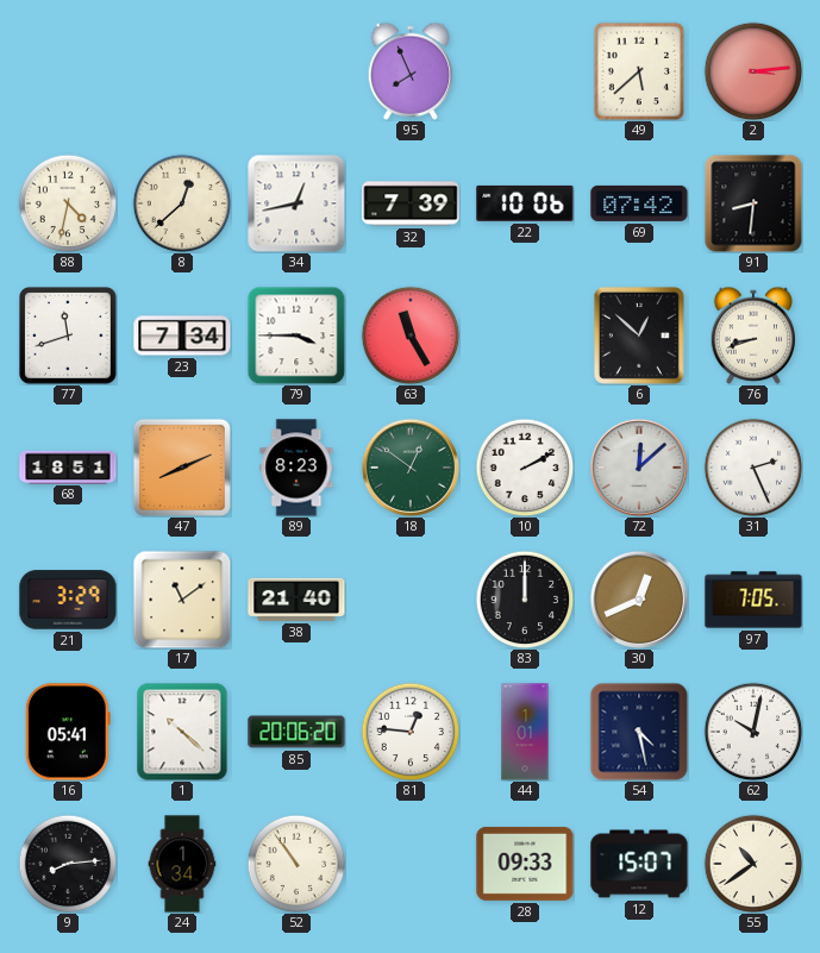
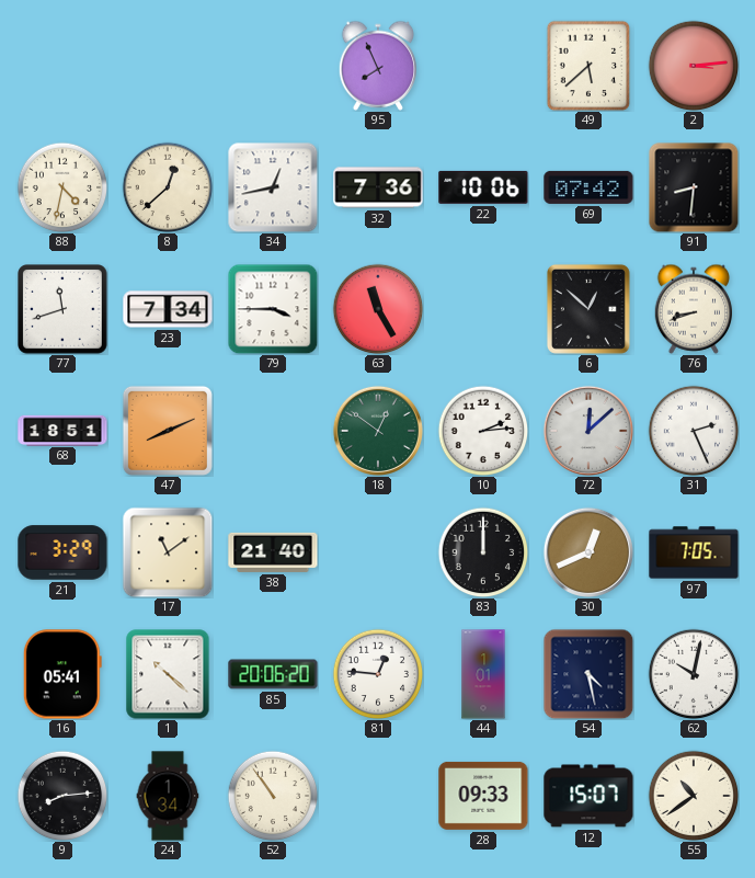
32: 7:39 -> 7:36 (378, 187)
89: 8:23 -> none (296, 468)
10: 2:10 -> 2:14 (483, 431)
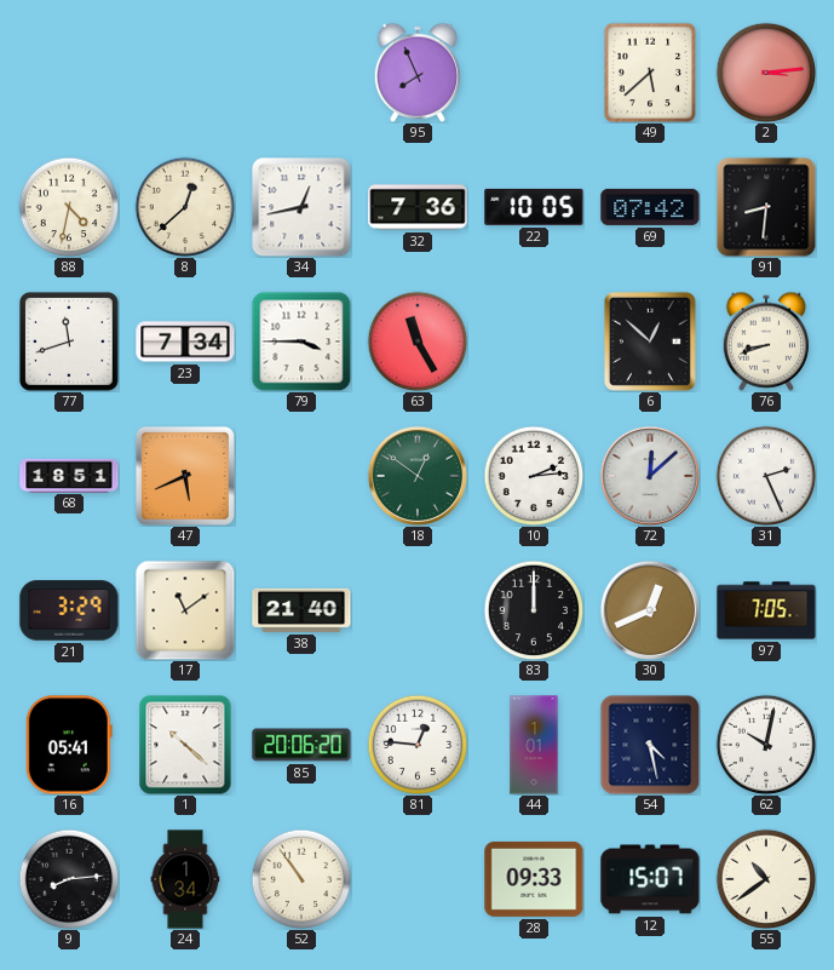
22: 10:06 -> 10:05 (534, 207)
47: 8:11 -> 5:41 (185, 476)
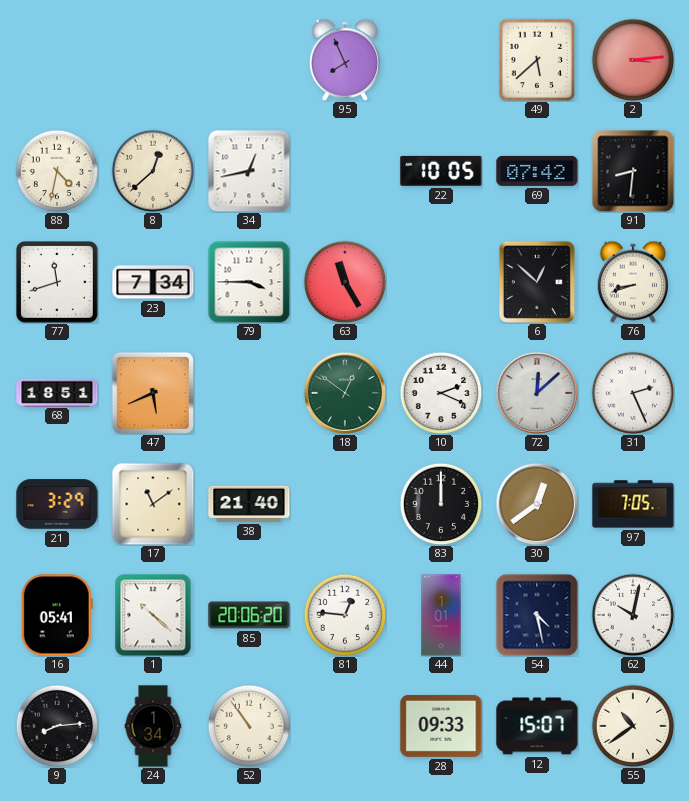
32: 7:36 -> none (418, 207)
10: 2:14 -> 2:19 (441, 393)
30: 12:41 -> 12:39 (537, 504)
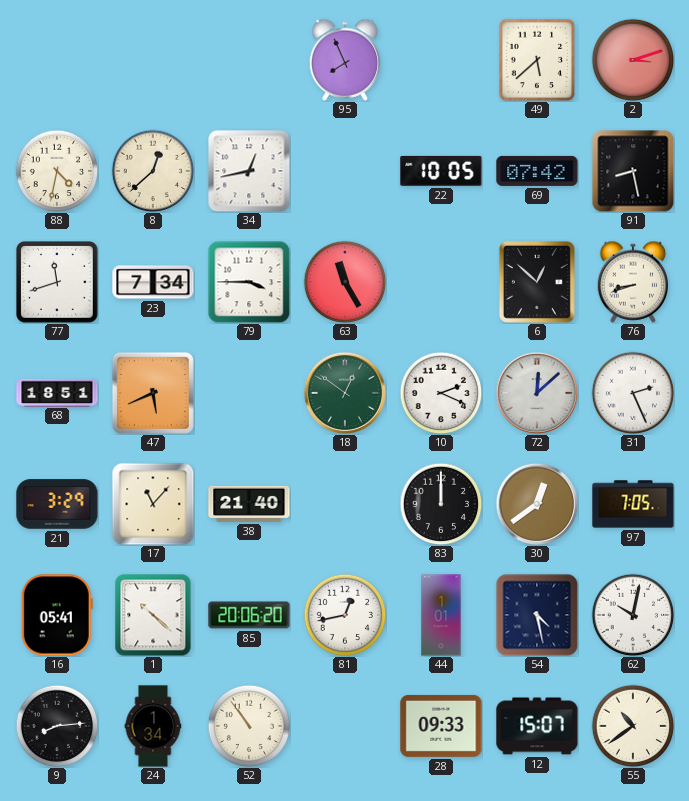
2: 3:14 -> 3:12 (633, 60)
91: 8:31 -> 8:28 (633, 171)
17: 11:09 -> 11:07 (153, 504)
81: 12:46 -> 12:43 (345, 615)
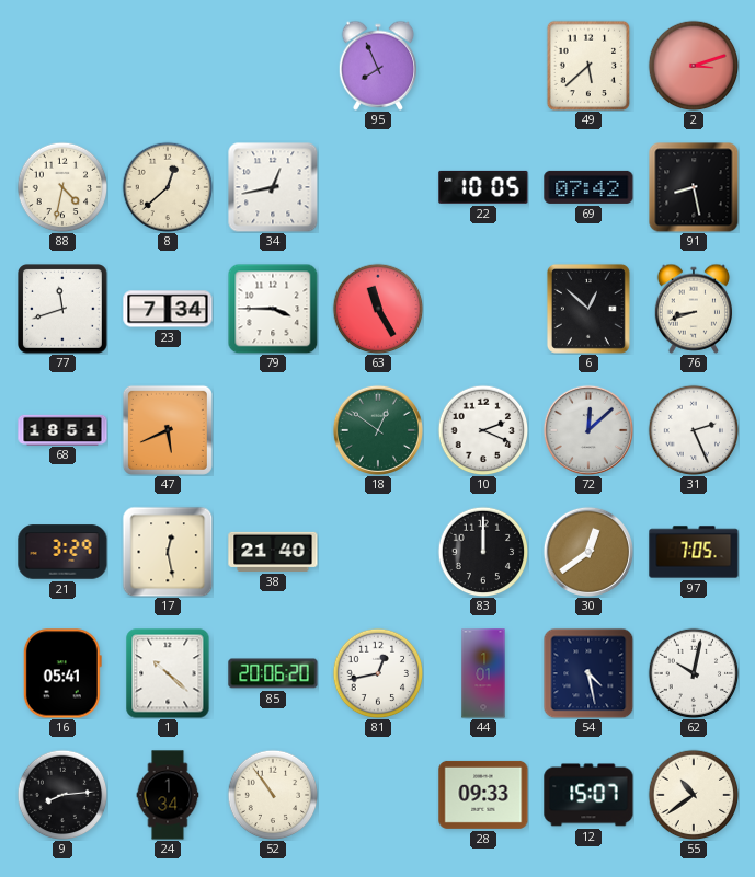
17: 11:07 -> 12:28 (168, 552)
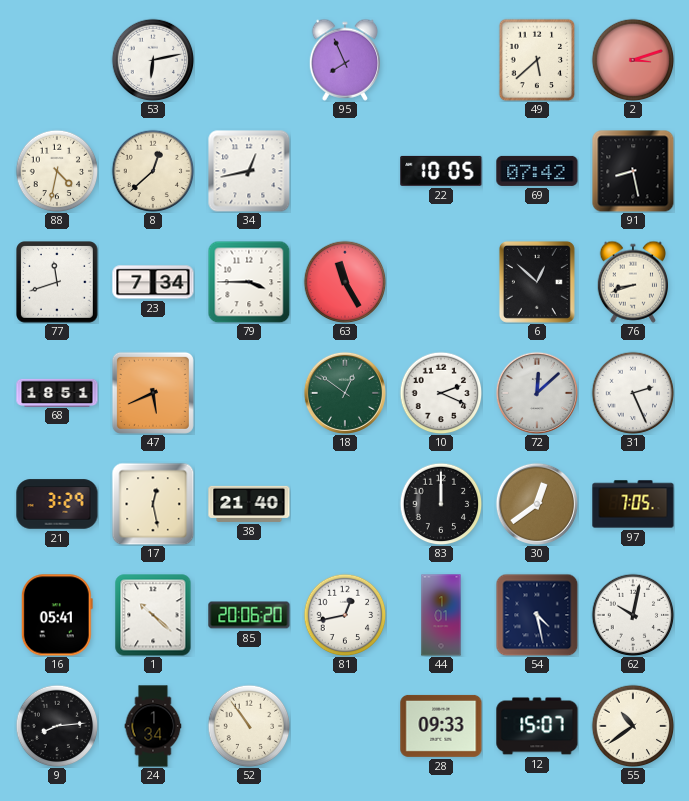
53: none -> 6:13 (153, 60)
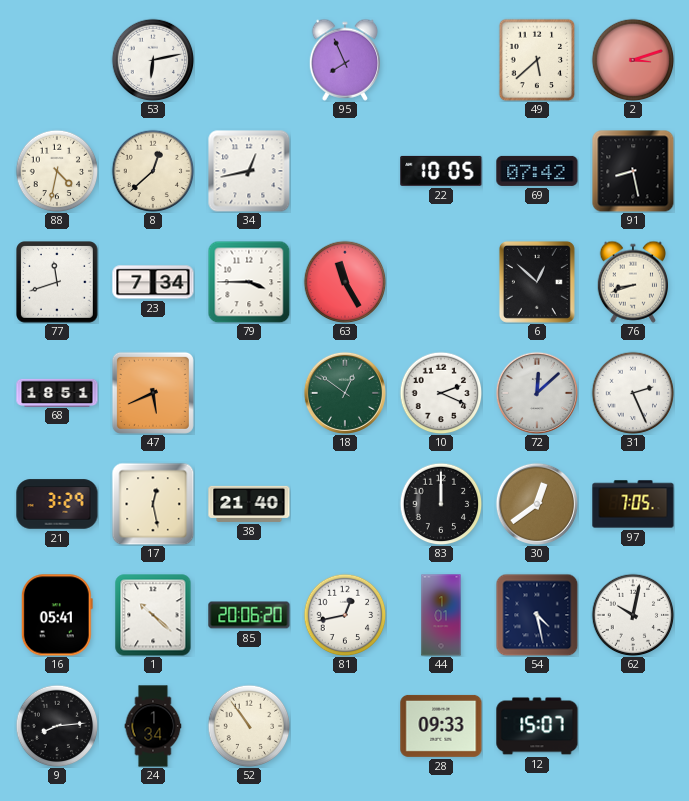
55: 10:39 -> none (633, 726)
